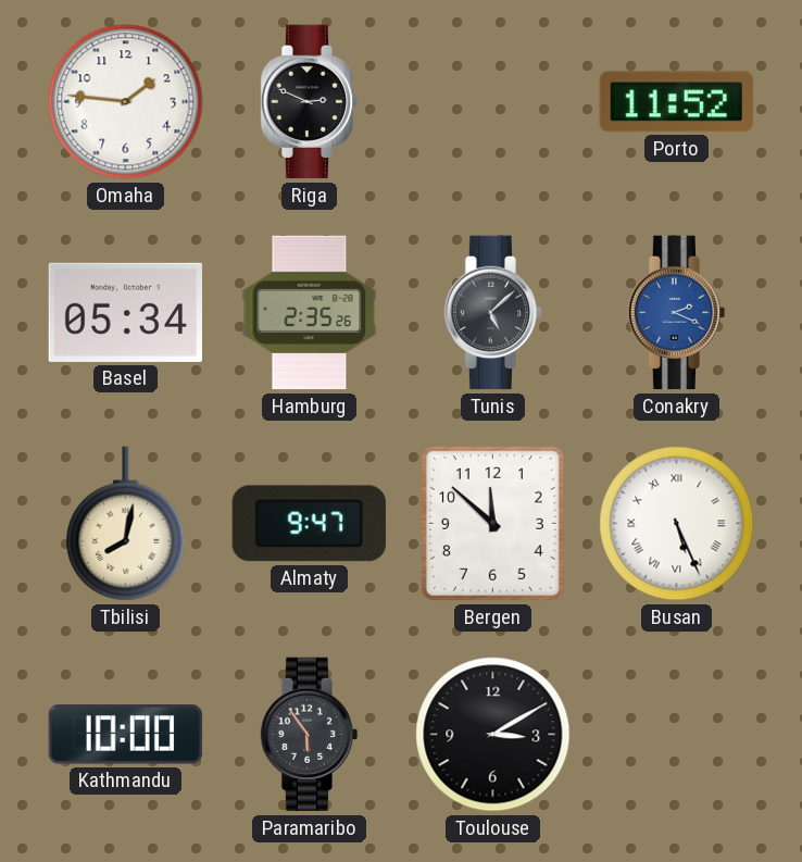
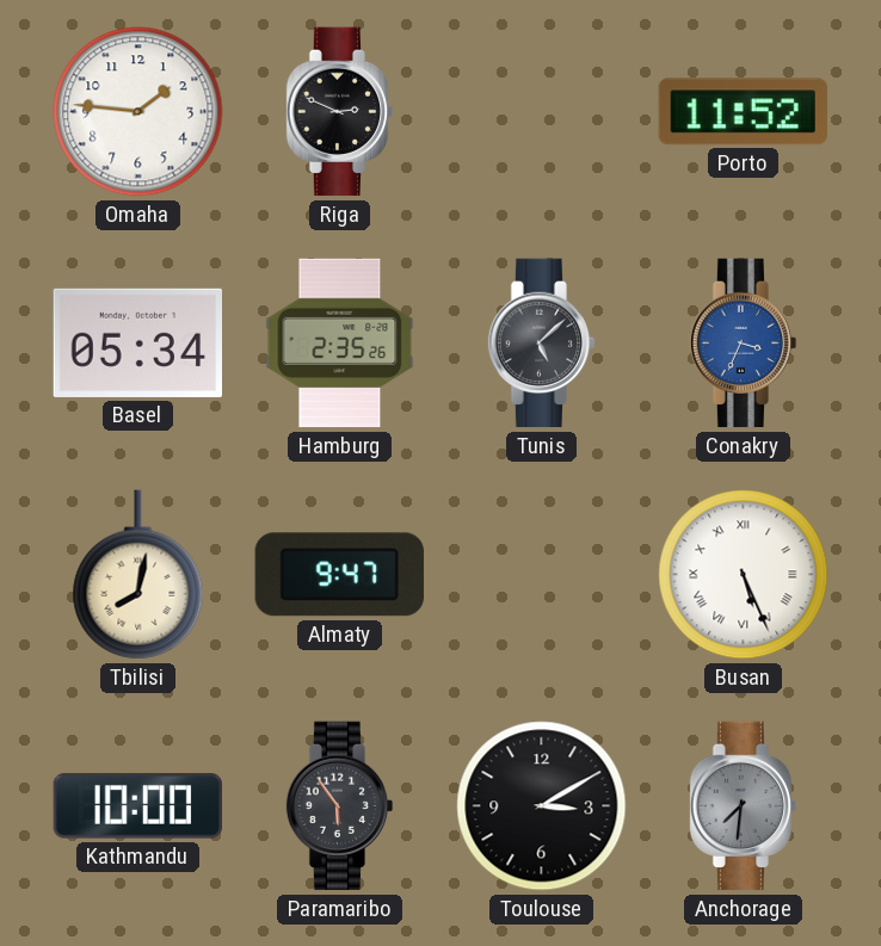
Conakry: 2:19 -> 3:34 (744, 344)
Bergen: 11:52 -> none (492, 523)
Anchorage: none -> 7:31 (744, 806)
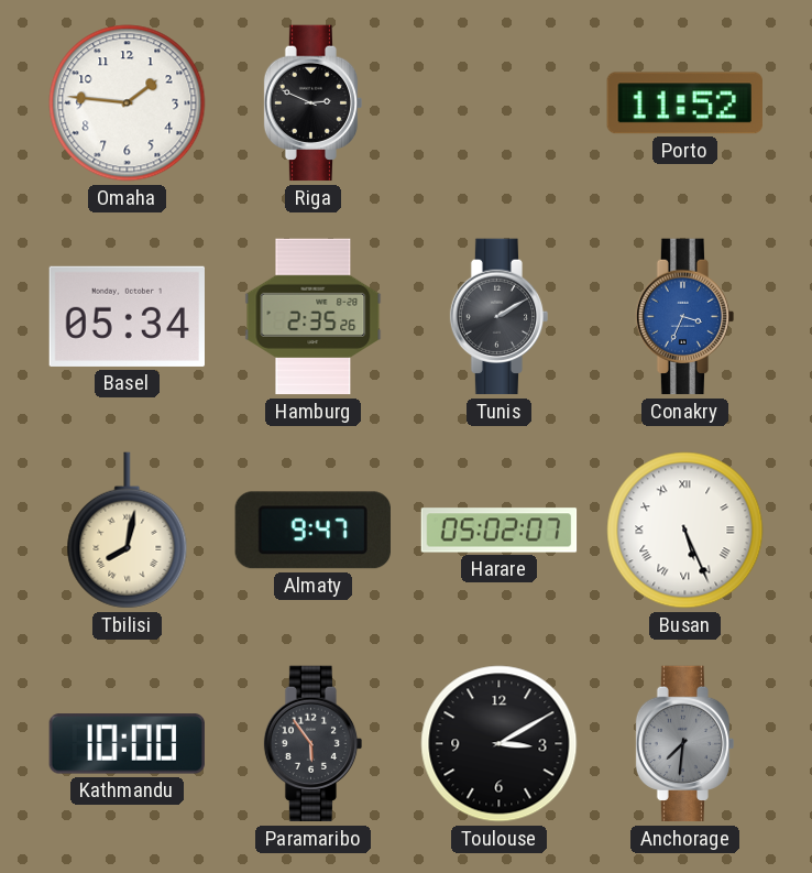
Tunis: 5:08 -> 2:10 (500, 317)
Harare: none -> 05:02 (500, 531)
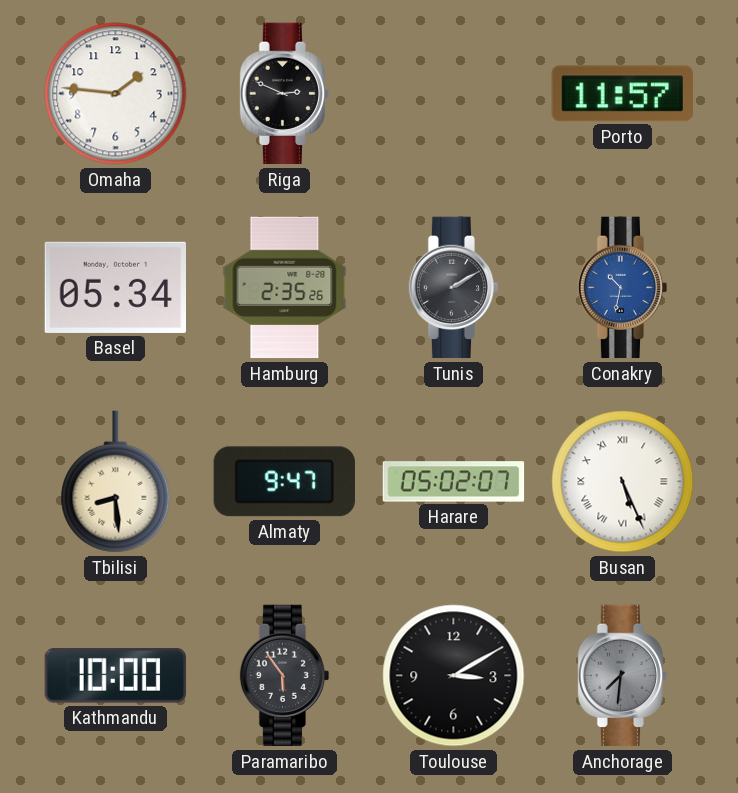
Porto: 11:52 -> 11:57 (622, 94)
Conakry: 3:34 -> 10:32 (623, 288)
Tbilisi: 8:02 -> 8:29 (116, 482)
